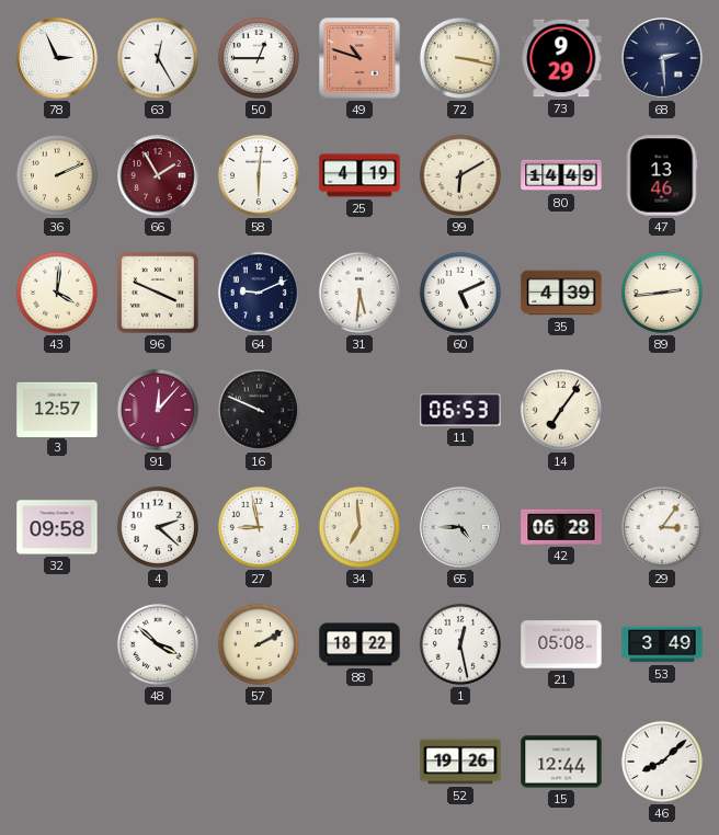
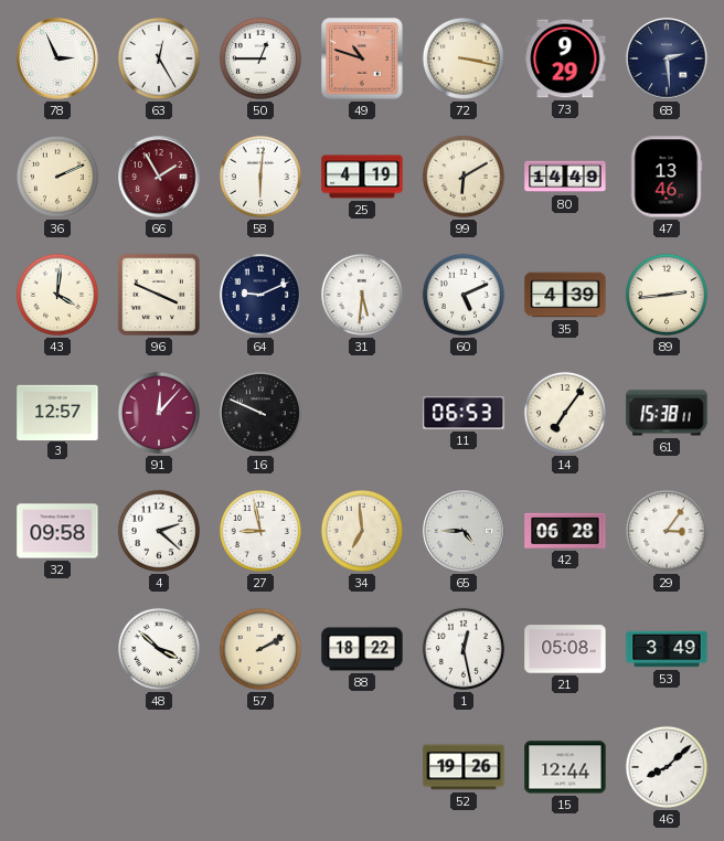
61: none -> 15:38 (667, 413)
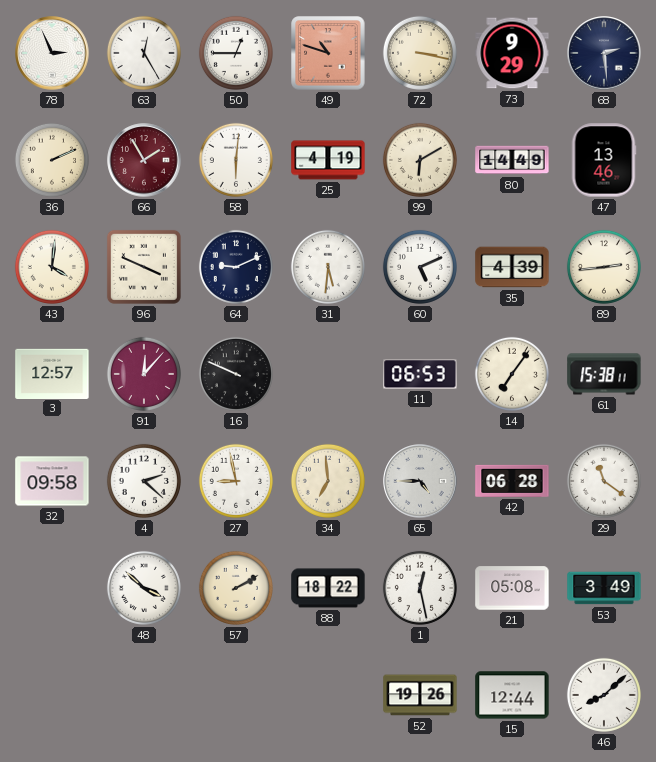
29: 3:06 -> 11:21 (604, 481)
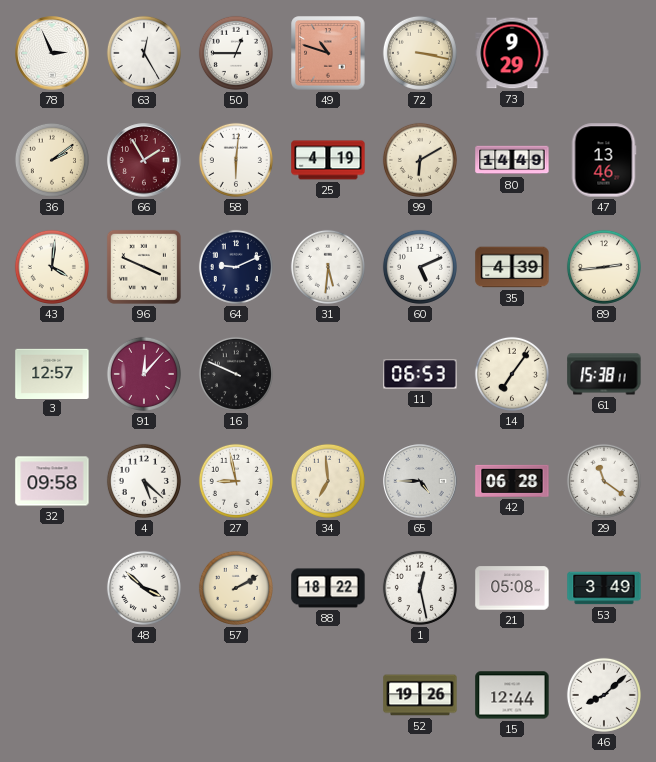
68: 2:29 -> none (604, 53)
36: 2:11 -> 2:09 (52, 160)
4: 2:22 -> 5:22 (144, 481)
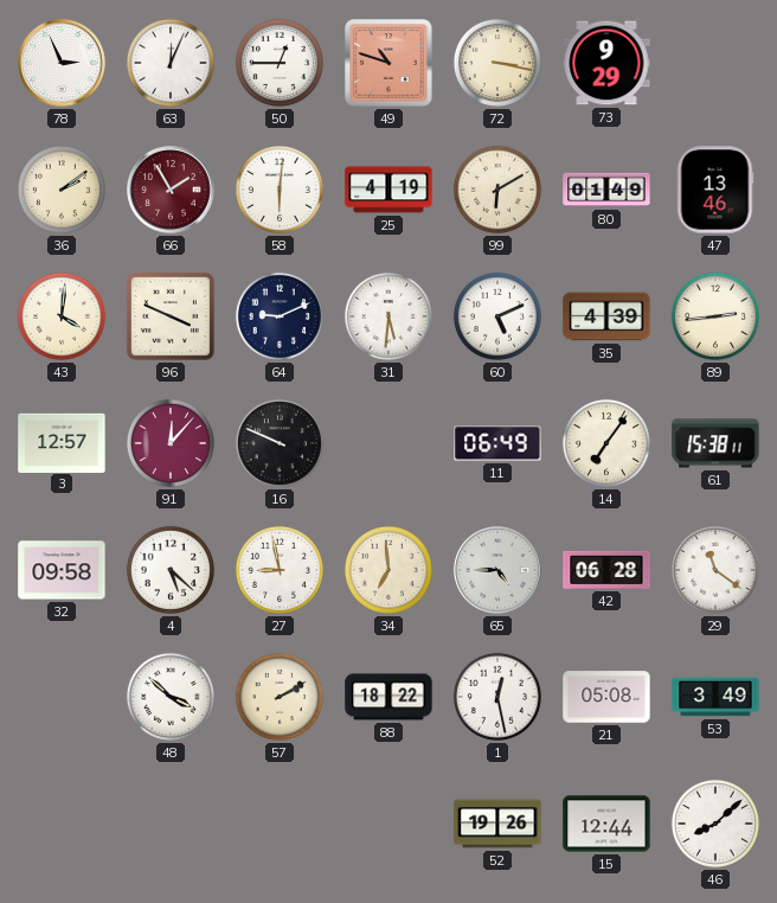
63: 12:25 -> 12:04 (171, 63)
80: 14:49 -> 01:49 (606, 190)
11: 06:53 -> 06:49 (497, 443)
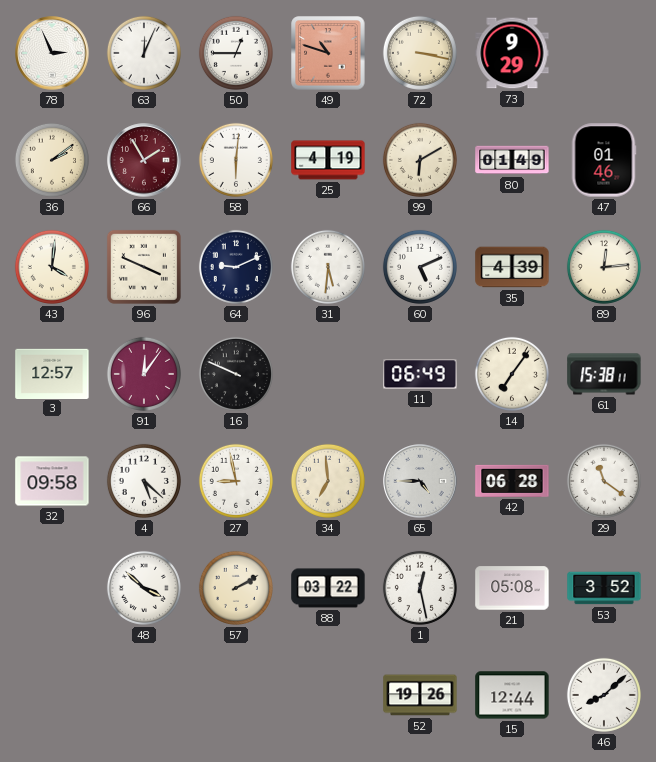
47: 13:46 -> 01:46 (604, 160)
89: 2:44 -> 12:14 (604, 267)
91: 12:07 -> 12:06 (144, 374)
88: 18:22 -> 03:22 (328, 588)
53: 3:49 -> 3:52 (604, 588)
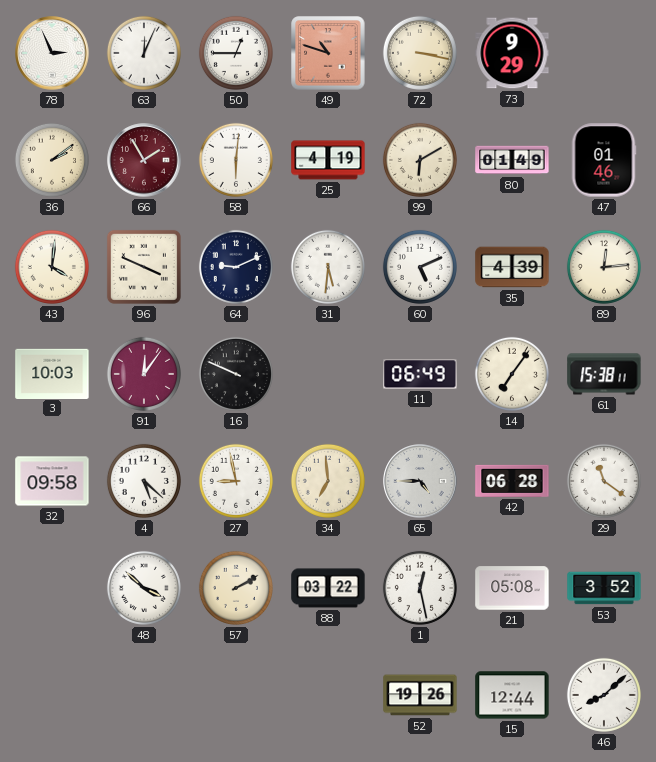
3: 12:57 -> 10:03 (52, 373)
